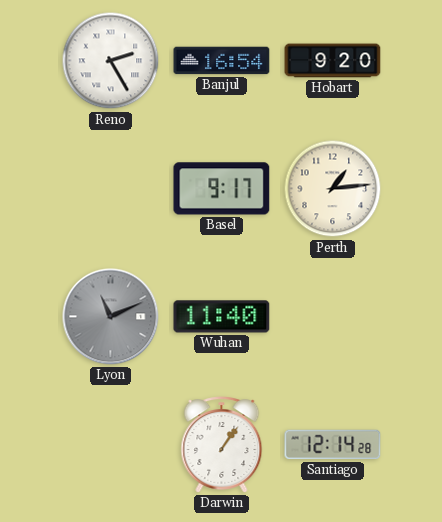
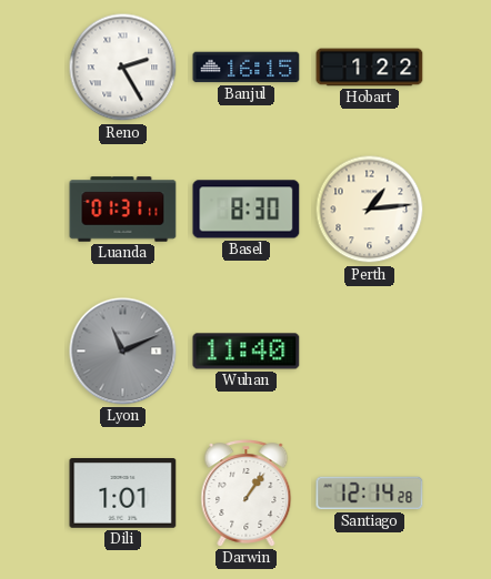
Banjul: 16:54 -> 16:15 (247, 68)
Hobart: 9:20 -> 1:22 (370, 68)
Luanda: none -> 01:31 (123, 210)
Basel: 9:17 -> 8:30 (247, 210)
Dili: none -> 1:01 (123, 494)
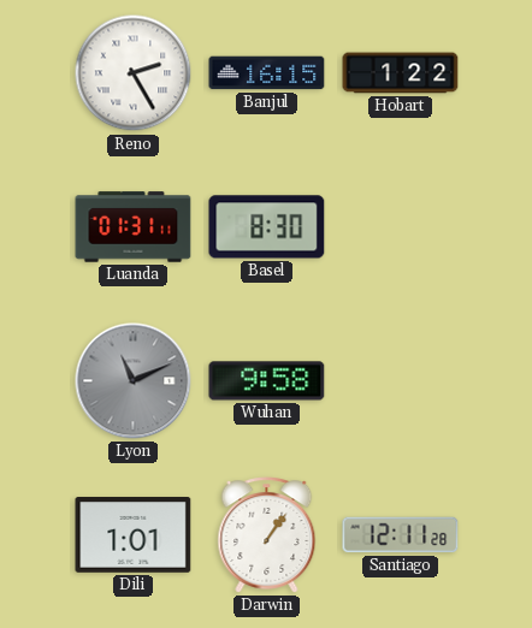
Perth: 1:14 -> none (370, 210)
Wuhan: 11:40 -> 9:58 (267, 381)
Santiago: 12:14 -> 12:11 (401, 535)
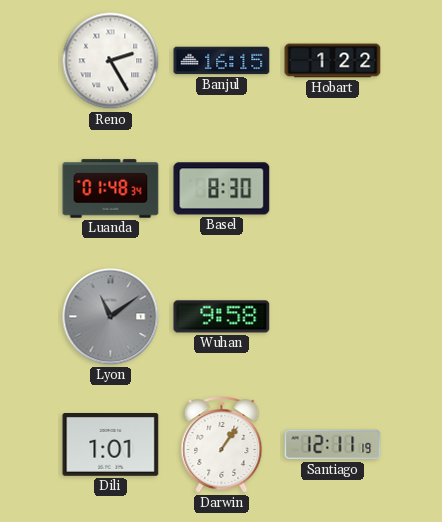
Luanda: 01:31 -> 01:48 (111, 189)
Lyon: 11:11 -> 11:09 (111, 317)
Santiago: 12:11:28 -> 12:11:19 (333, 445)
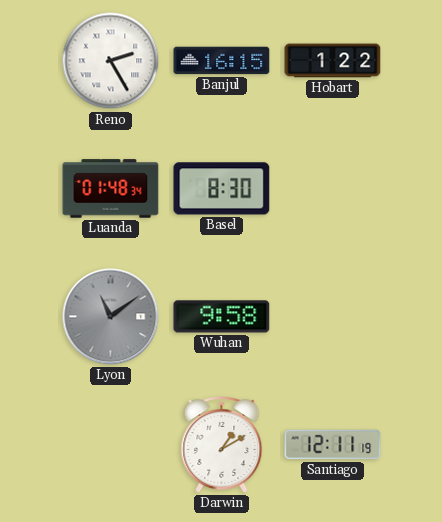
Dili: 1:01 -> none (111, 445)
Darwin: 1:06 -> 1:10 (222, 445)
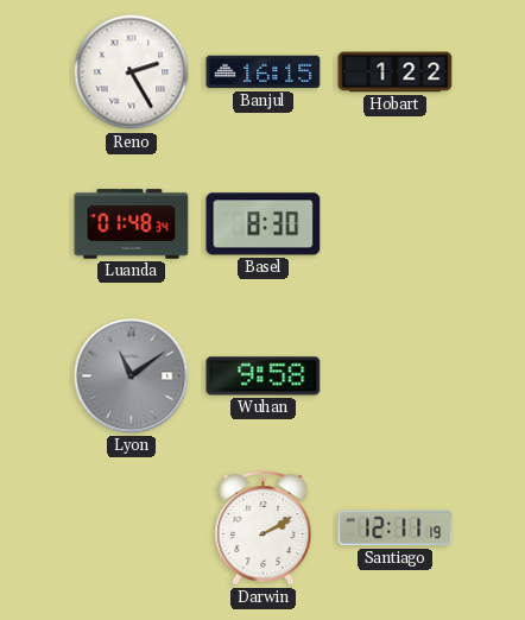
Darwin: 1:10 -> 2:10 (264, 529)
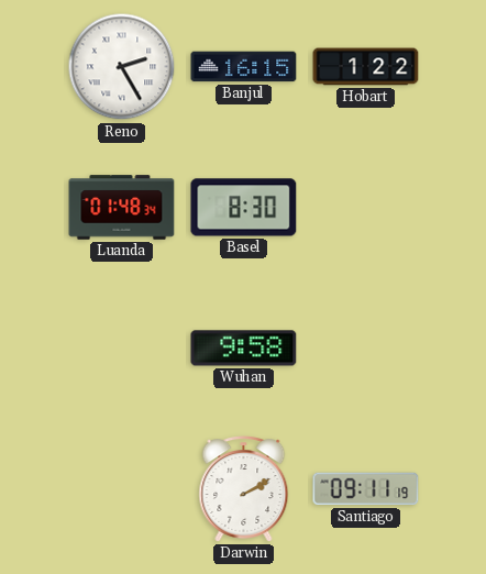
Lyon: 11:09 -> none (132, 377)
Santiago: 12:11 -> 09:11 (366, 489)
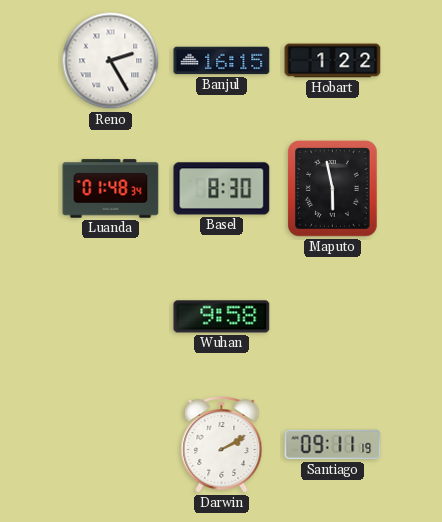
Maputo: none -> 5:58 (333, 189)
